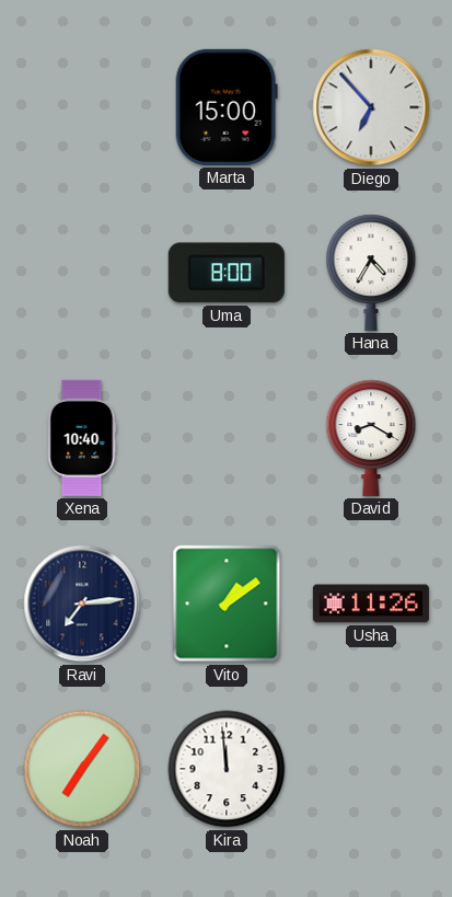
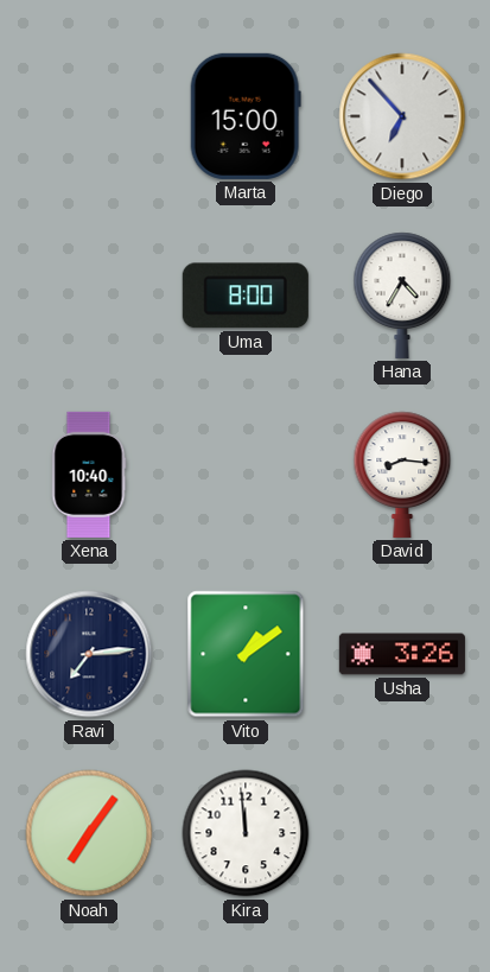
David: 8:20 -> 8:16 (402, 475)
Usha: 11:26 -> 3:26 (402, 654)
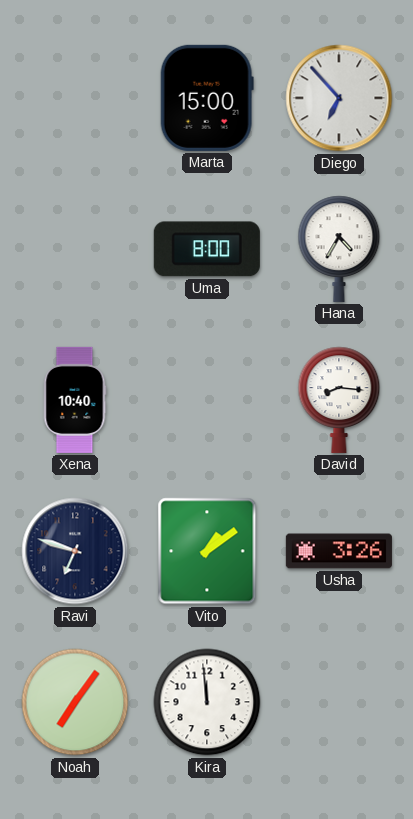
Ravi: 7:14 -> 6:48 (75, 551)
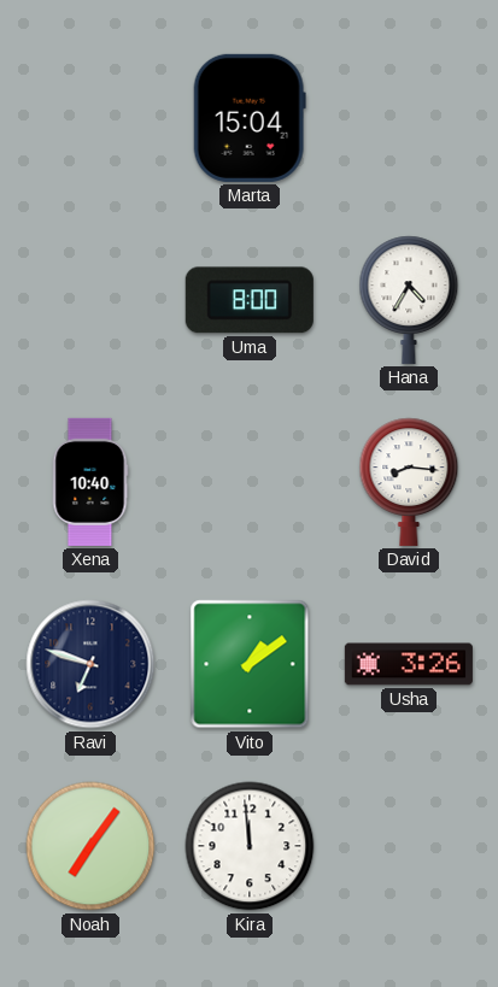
Marta: 15:00 -> 15:04 (250, 118)
Diego: 6:53 -> none (339, 98)
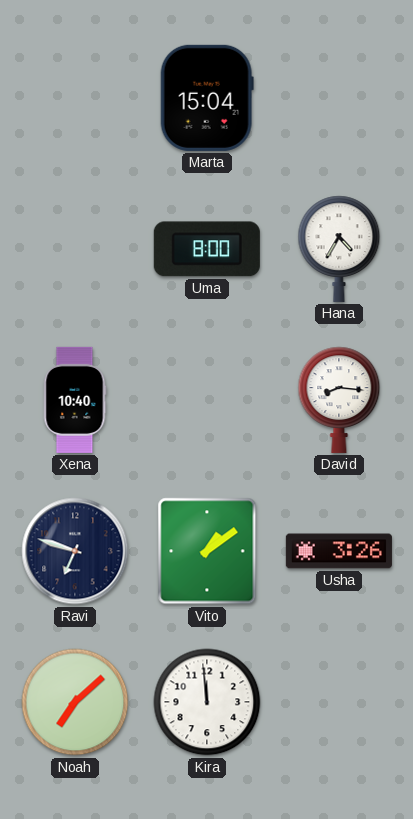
Noah: 7:06 -> 7:08 (75, 702)
